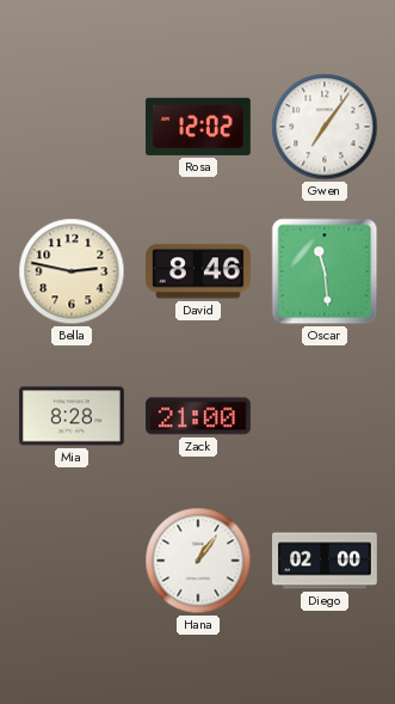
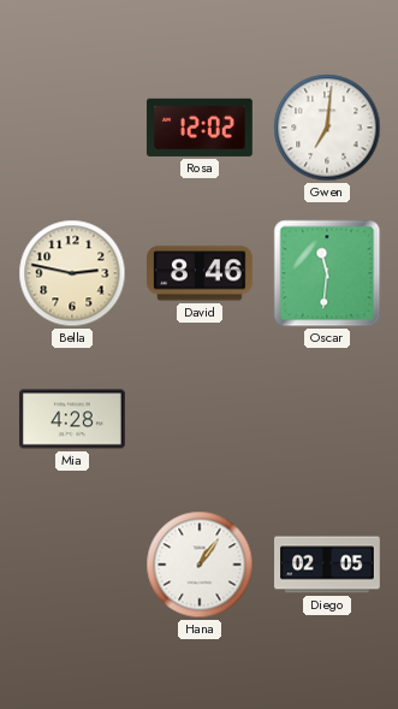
Gwen: 7:06 -> 7:01 (327, 128)
Oscar: 11:29 -> 11:31 (327, 273)
Mia: 8:28 -> 4:28 (73, 419)
Zack: 21:00 -> none (199, 416)
Diego: 02:00 -> 02:05 (328, 565)
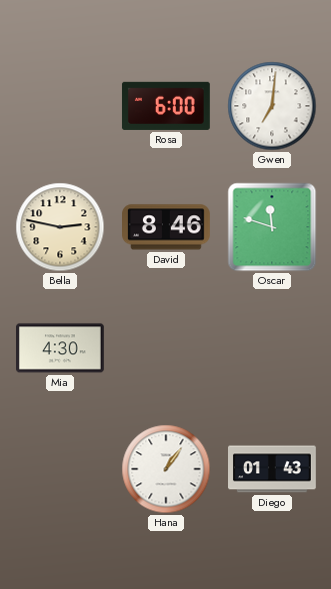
Rosa: 12:02 -> 6:00 (166, 106)
Oscar: 11:31 -> 11:48 (272, 227)
Mia: 4:28 -> 4:30 (61, 348)
Diego: 02:05 -> 01:43 (273, 469)
